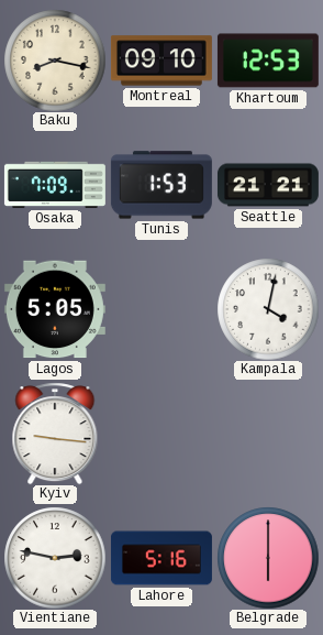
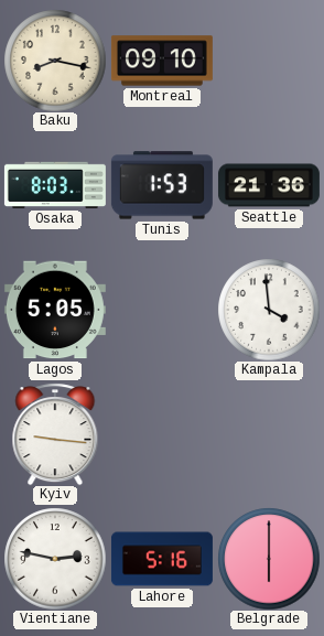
Khartoum: 12:53 -> none (268, 61)
Osaka: 7:09 -> 8:03 (55, 185)
Seattle: 21:21 -> 21:36 (269, 185)
Kampala: 4:02 -> 3:59 (269, 310)
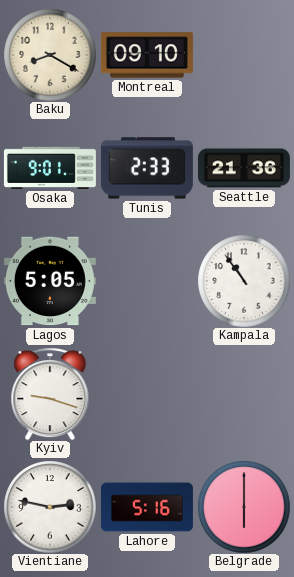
Baku: 8:17 -> 8:20 (50, 55)
Osaka: 8:03 -> 9:01 (50, 168)
Tunis: 1:53 -> 2:33 (147, 168)
Kampala: 3:59 -> 10:54 (244, 281)
Kyiv: 9:16 -> 9:18 (50, 394)
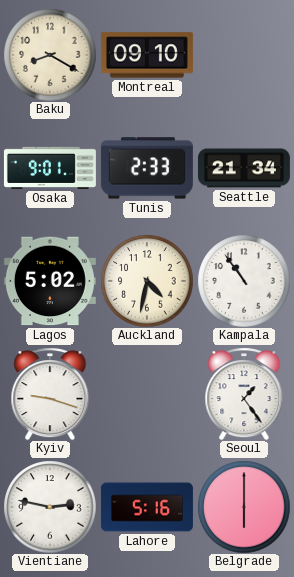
Seattle: 21:36 -> 21:34 (244, 168)
Lagos: 5:05 -> 5:02 (50, 281)
Auckland: none -> 4:32 (147, 281)
Seoul: none -> 1:24 (244, 394)
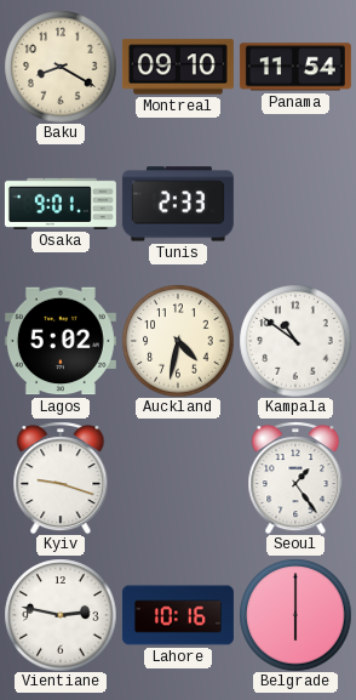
Panama: none -> 11:54 (295, 67)
Seattle: 21:34 -> none (244, 168)
Kampala: 10:54 -> 10:51 (295, 341)
Lahore: 5:16 -> 10:16 (178, 615)
